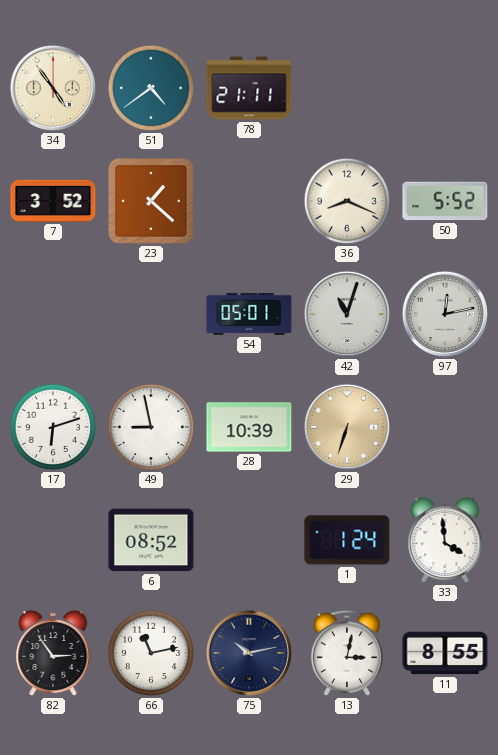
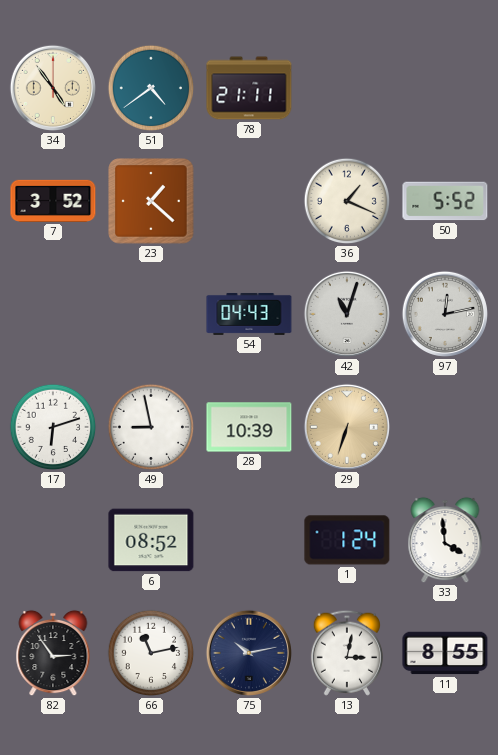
36: 8:19 -> 1:19 (347, 201)
54: 05:01 -> 04:43 (249, 314)
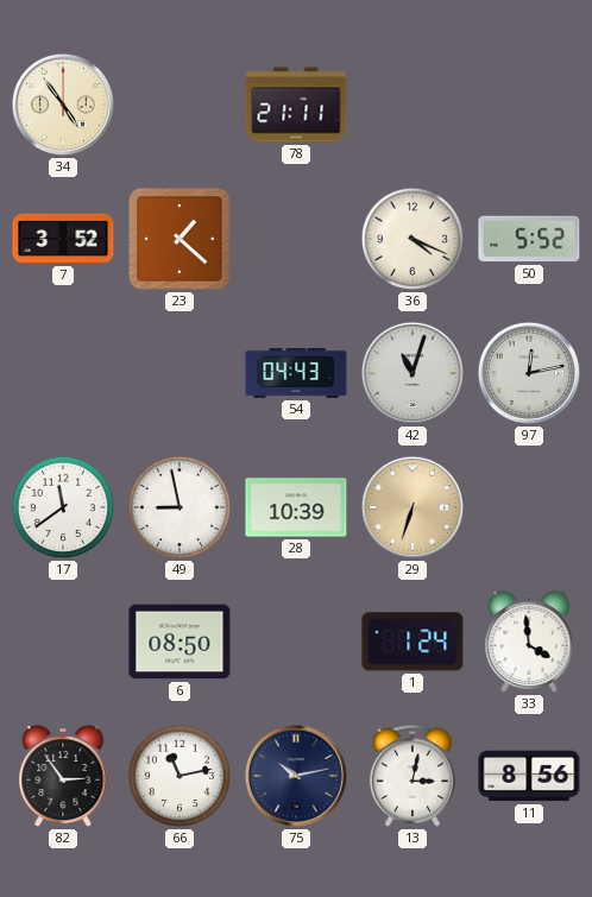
51: 4:39 -> none (151, 88)
36: 1:19 -> 4:19 (412, 239)
17: 6:12 -> 11:39 (63, 507)
6: 08:52 -> 08:50 (180, 642)
11: 8:55 -> 8:56 (529, 776)
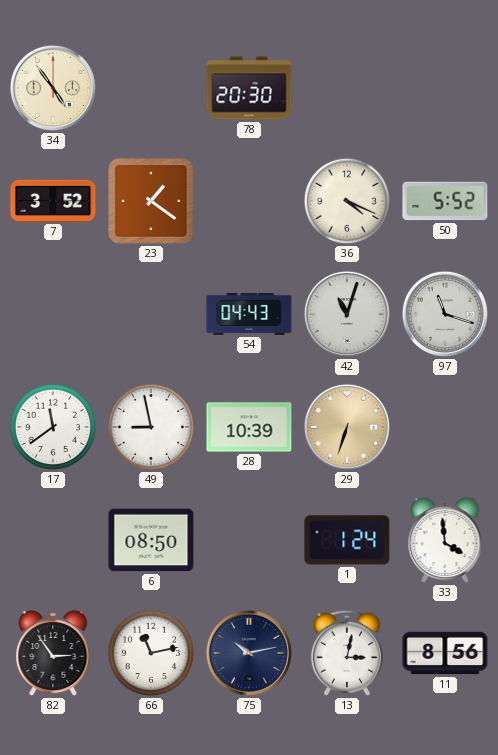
78: 21:11 -> 20:30 (249, 88)
23: 1:22 -> 1:21 (151, 201)
97: 12:13 -> 11:18 (445, 314)
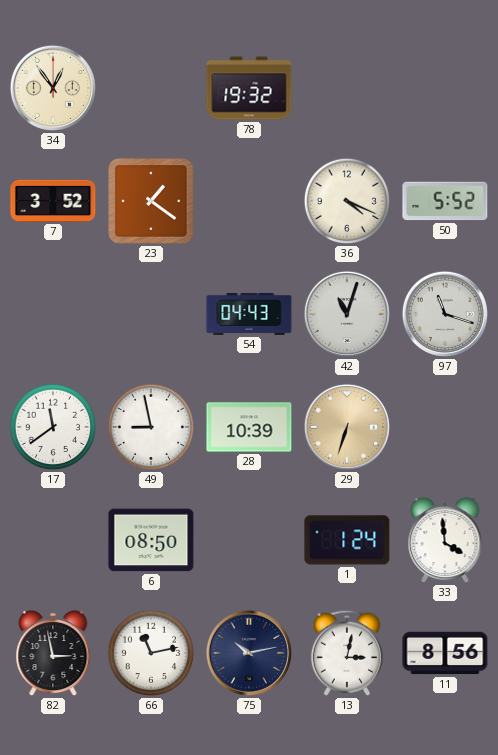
34: 4:54 -> 12:54 (53, 88)
78: 20:30 -> 19:32 (249, 88)
82: 2:54 -> 2:58 (53, 653)
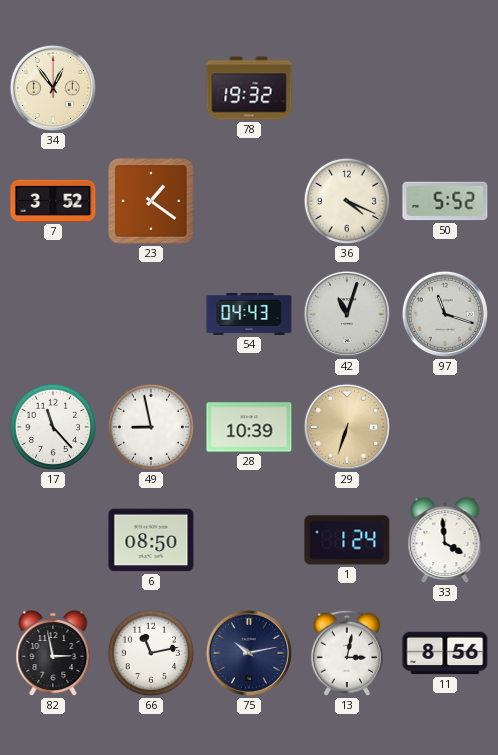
17: 11:39 -> 11:23 (53, 427)
